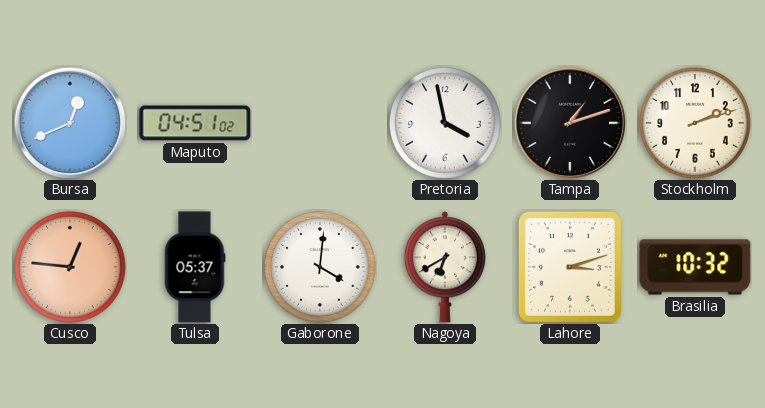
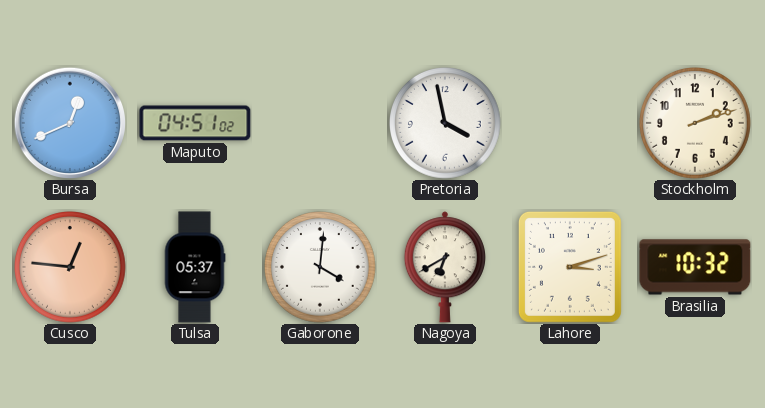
Tampa: 1:12 -> none (569, 122)
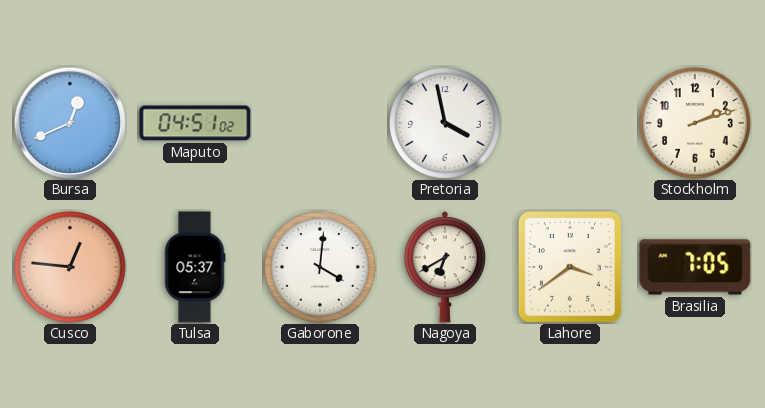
Lahore: 3:12 -> 3:39 (570, 267)
Brasilia: 10:32 -> 7:05 (695, 267)
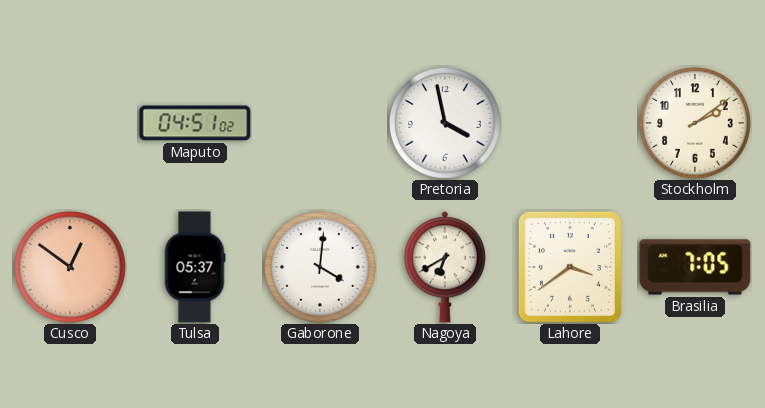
Bursa: 12:41 -> none (69, 122)
Stockholm: 2:12 -> 2:09 (696, 124)
Cusco: 12:46 -> 12:51 (71, 268)
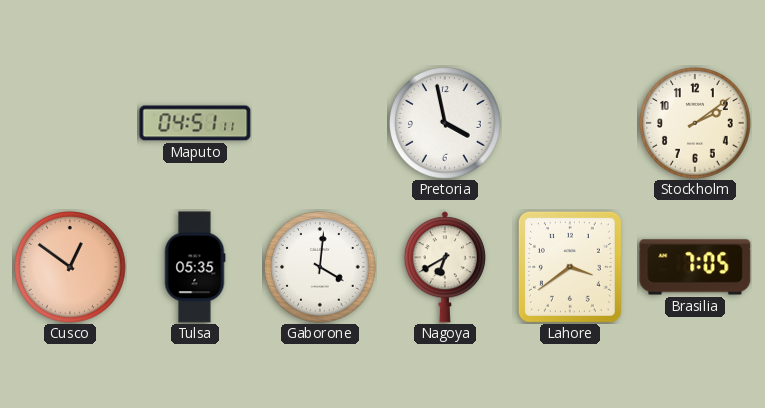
Maputo: 04:51:02 -> 04:51:11 (195, 123)
Tulsa: 05:37 -> 05:35 (195, 267)
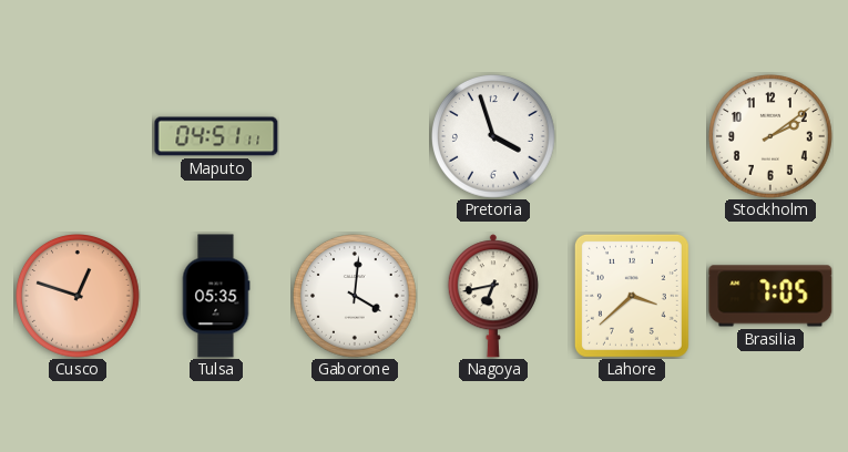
Pretoria: 3:58 -> 3:57 (494, 137)
Cusco: 12:51 -> 12:48 (79, 297)
Nagoya: 6:40 -> 6:43 (493, 296)
Lahore: 3:39 -> 3:38 (632, 296)
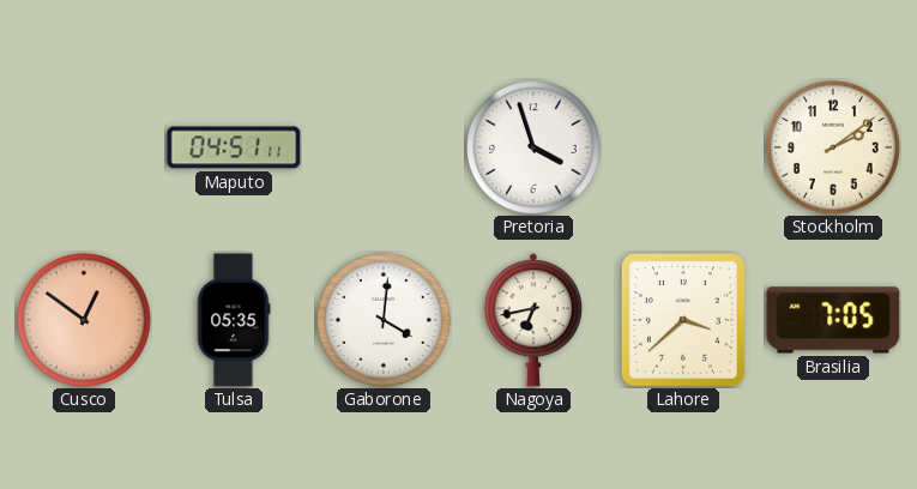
Cusco: 12:48 -> 12:51 (85, 321)
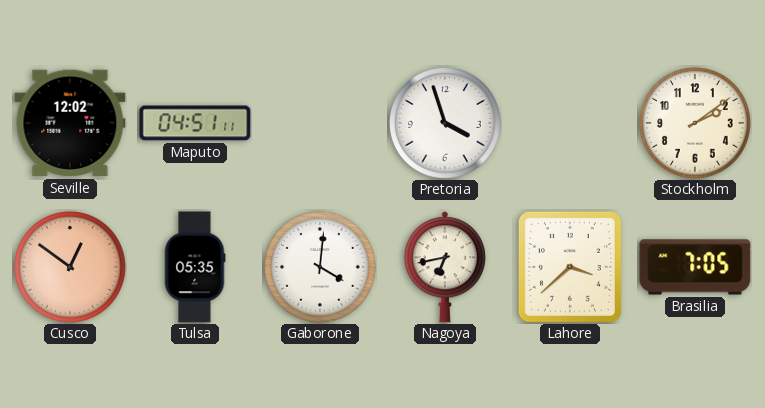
Seville: none -> 12:02 (70, 123)
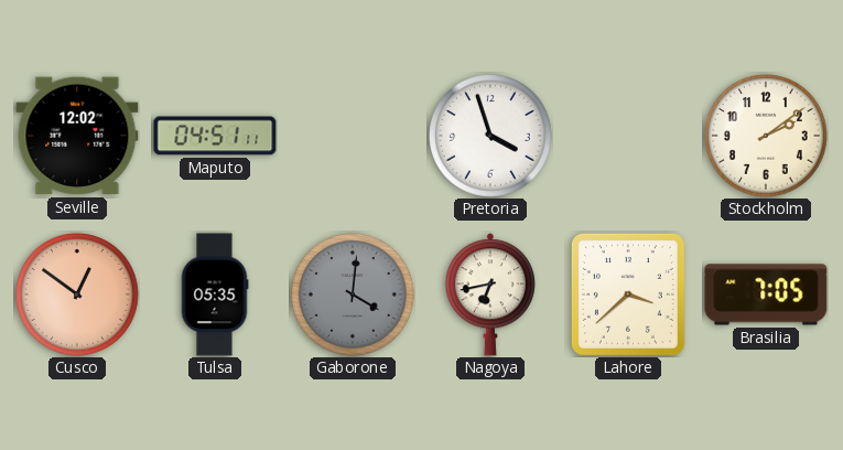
Gaborone dial: white -> grey (354, 296)
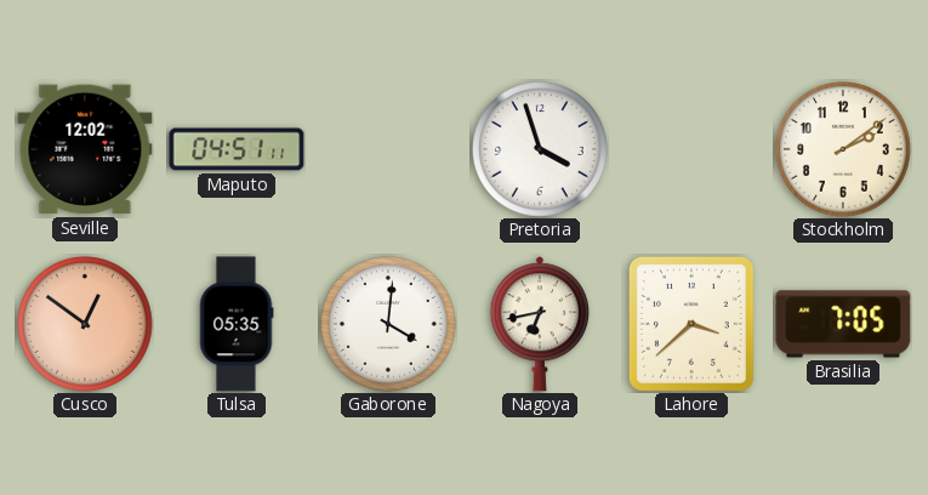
Gaborone dial: grey -> white (389, 325)
